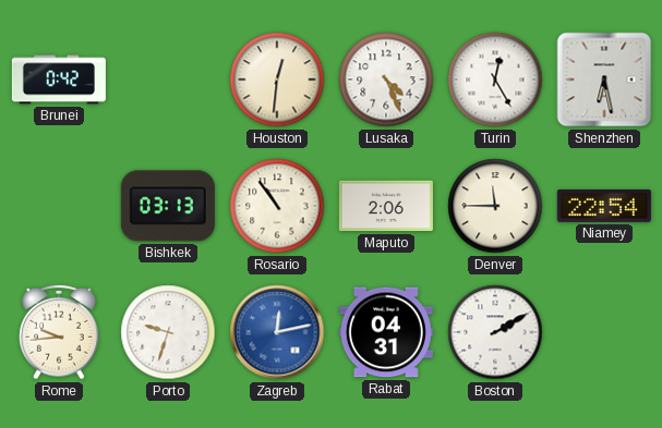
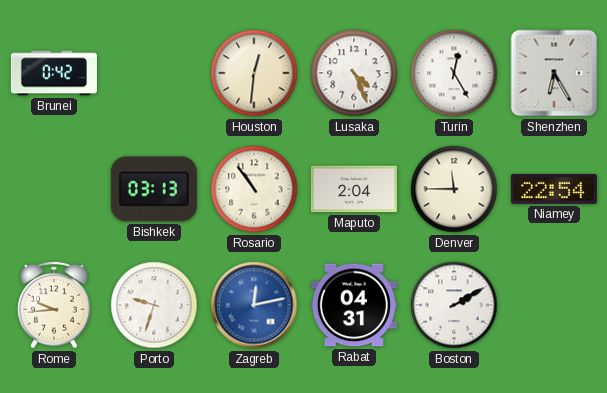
Shenzhen: 6:28 -> 6:25 (554, 73)
Maputo: 2:06 -> 2:04 (354, 189)
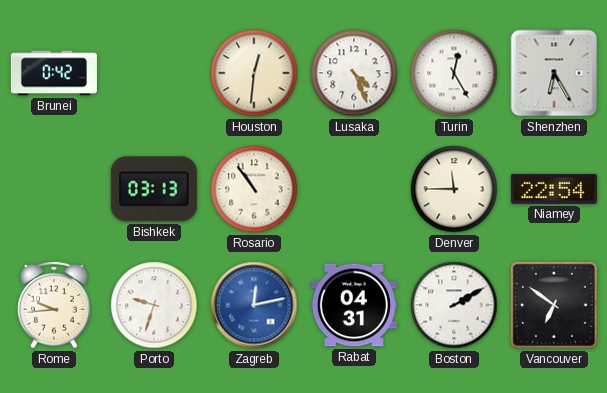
Maputo: 2:04 -> none (354, 189)
Vancouver: none -> 6:51 (554, 305)
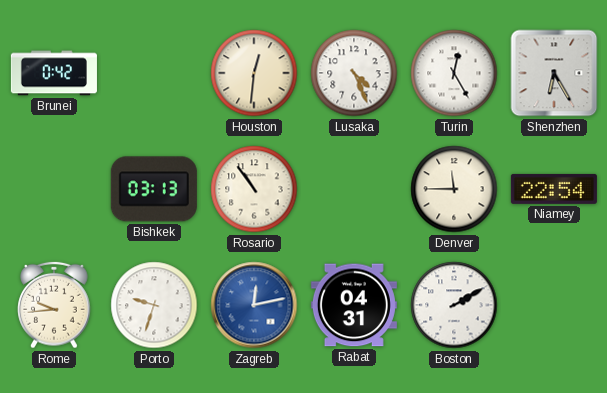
Vancouver: 6:51 -> none (554, 305)
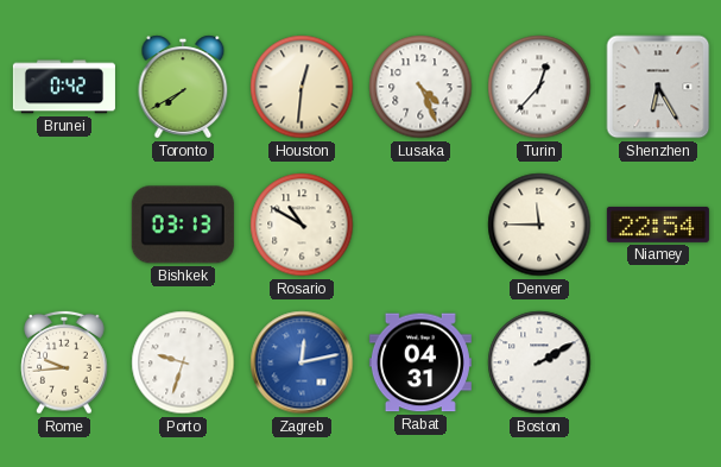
Toronto: none -> 7:40 (183, 87)
Turin: 12:25 -> 12:37 (539, 87)
Rosario: 10:54 -> 10:50 (302, 225)
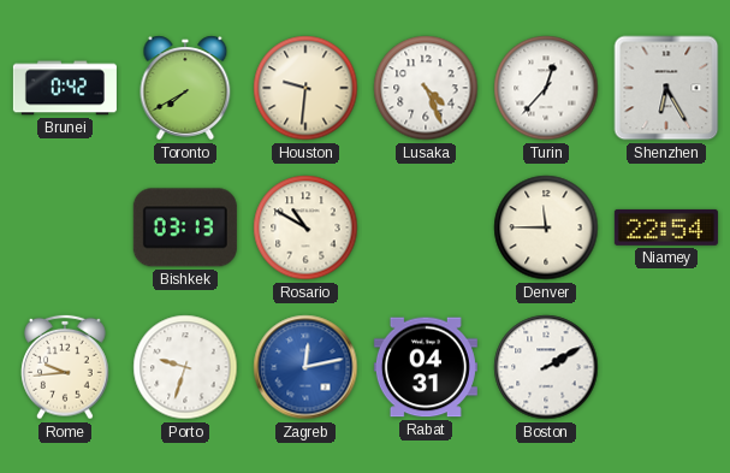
Houston: 12:31 -> 9:31 (305, 88)
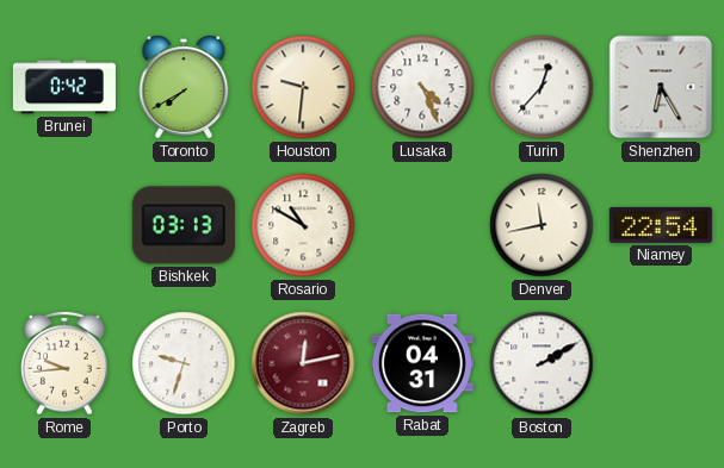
Denver: 11:45 -> 11:43 (542, 225)
Zagreb dial: blue -> burgundy (303, 363)
